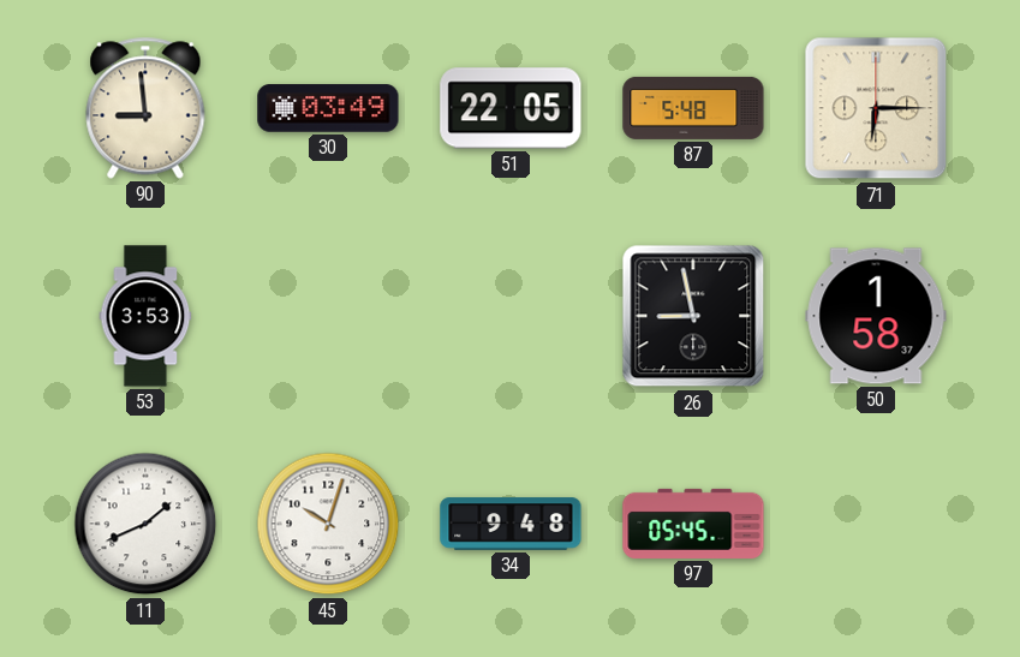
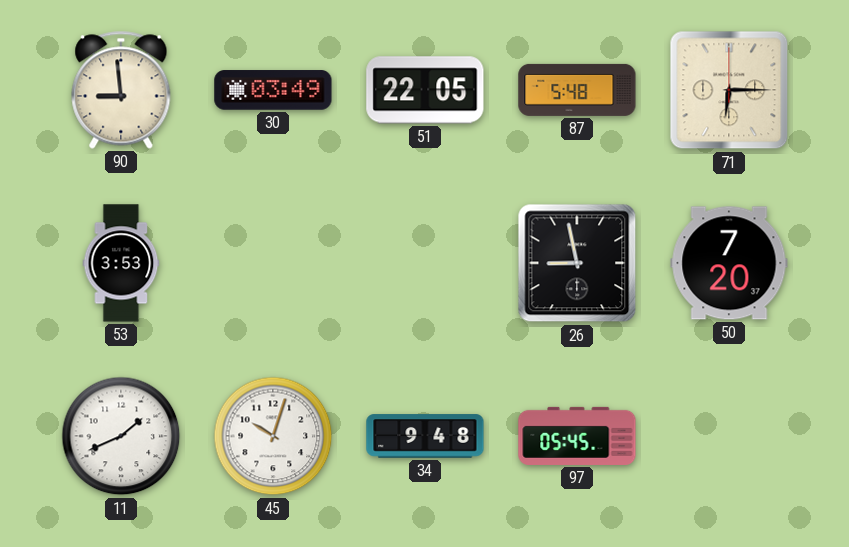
50: 1:58 -> 7:20 (729, 263)
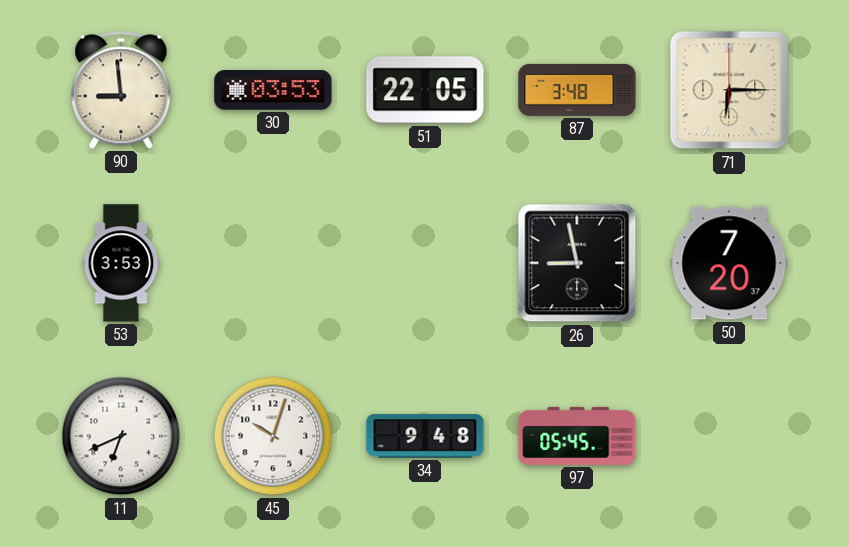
30: 03:49 -> 03:53 (273, 90)
87: 5:48 -> 3:48 (577, 90)
11: 1:41 -> 6:41 (121, 436)
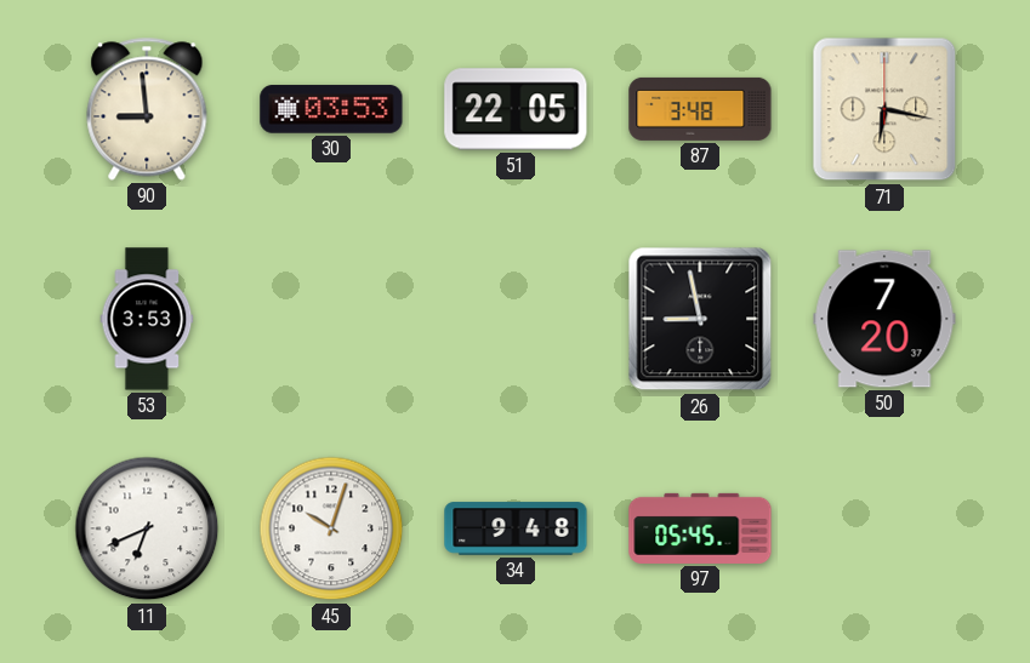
71: 6:15 -> 6:17 (884, 109)
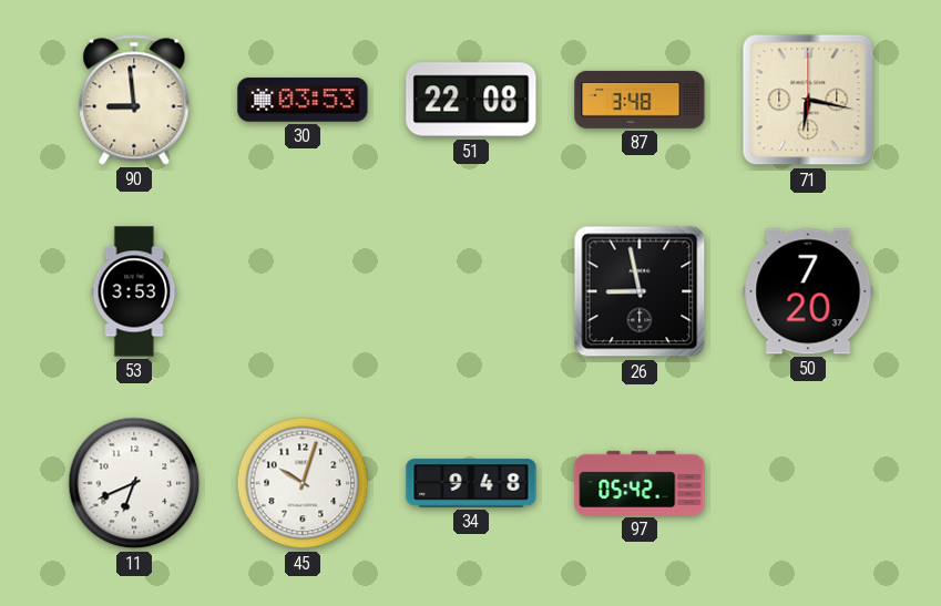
51: 22:05 -> 22:08 (471, 100)
97: 05:45 -> 05:42 (640, 483)
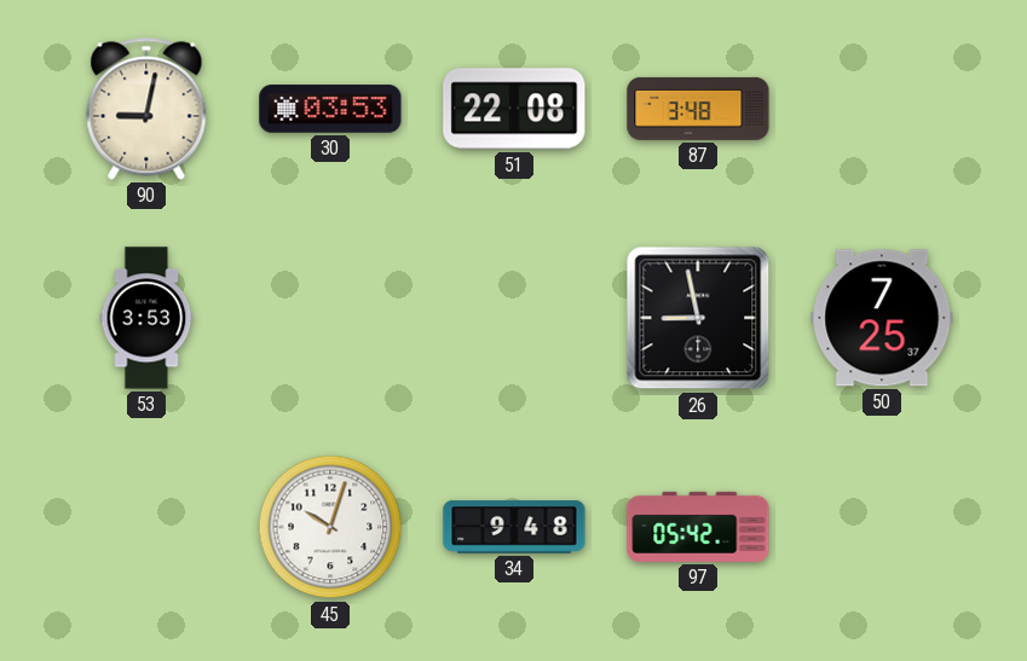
90: 8:59 -> 9:02 (146, 109)
71: 6:17 -> none (808, 100)
50: 7:20 -> 7:25 (882, 318)
11: 6:41 -> none (134, 483)
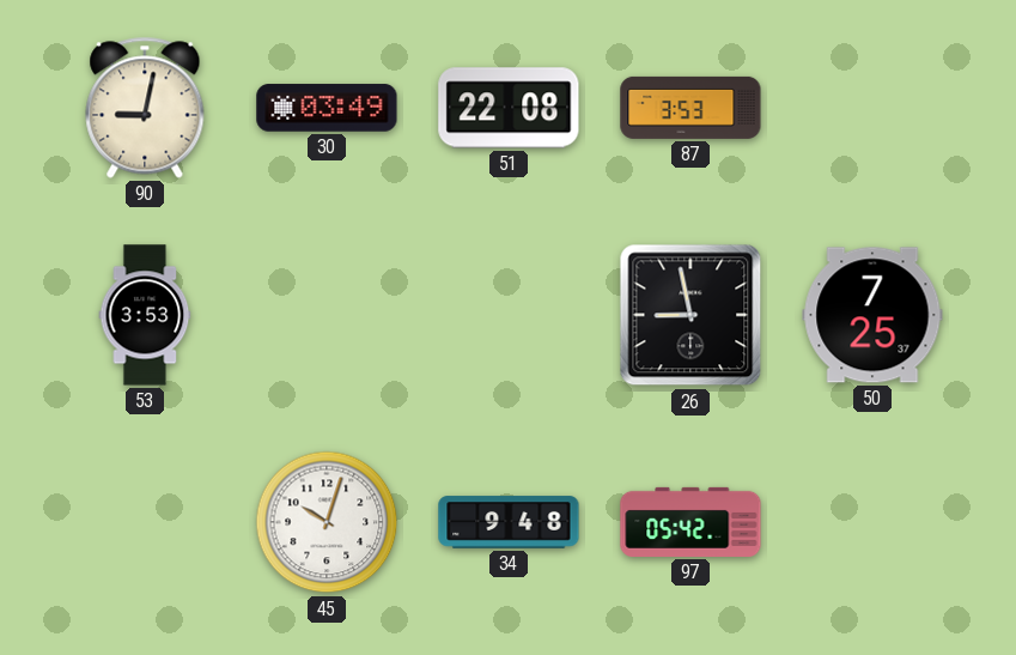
30: 03:53 -> 03:49 (327, 108)
87: 3:48 -> 3:53 (690, 108)
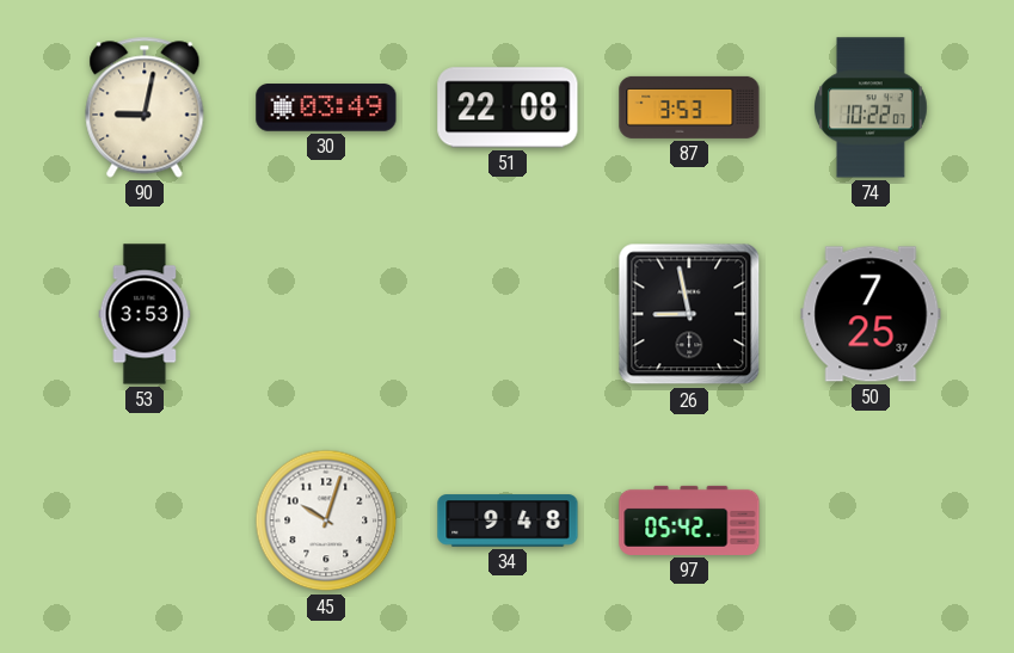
74: none -> 10:22 (872, 107)
